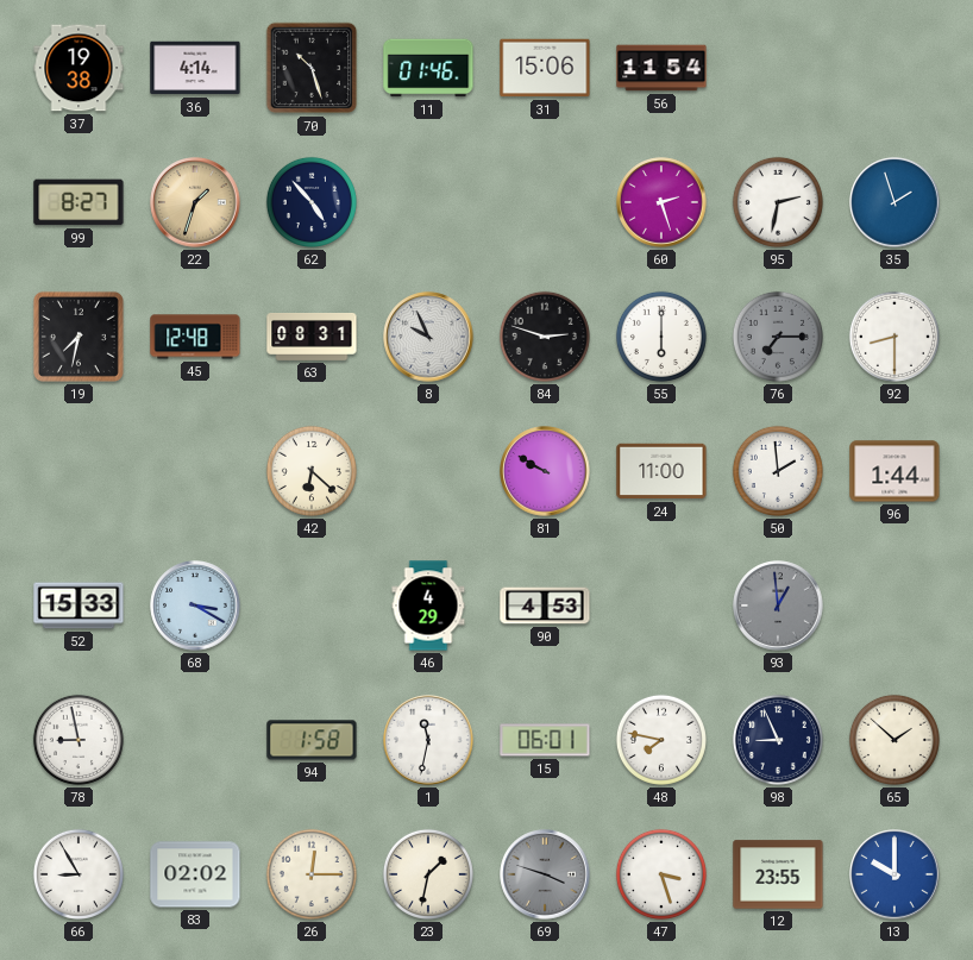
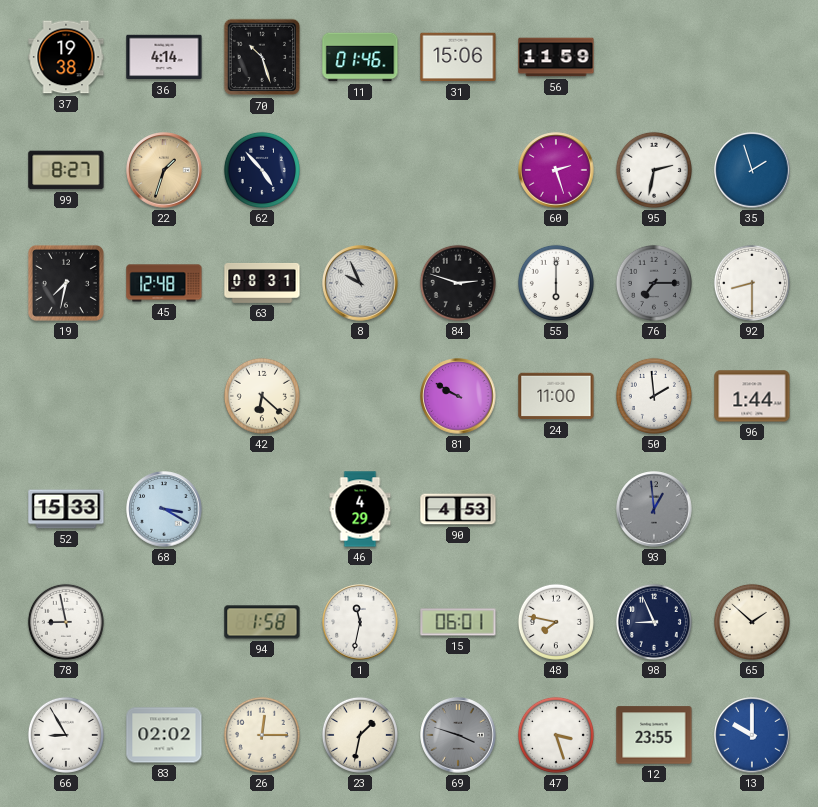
56: 11:54 -> 11:59 (556, 57)
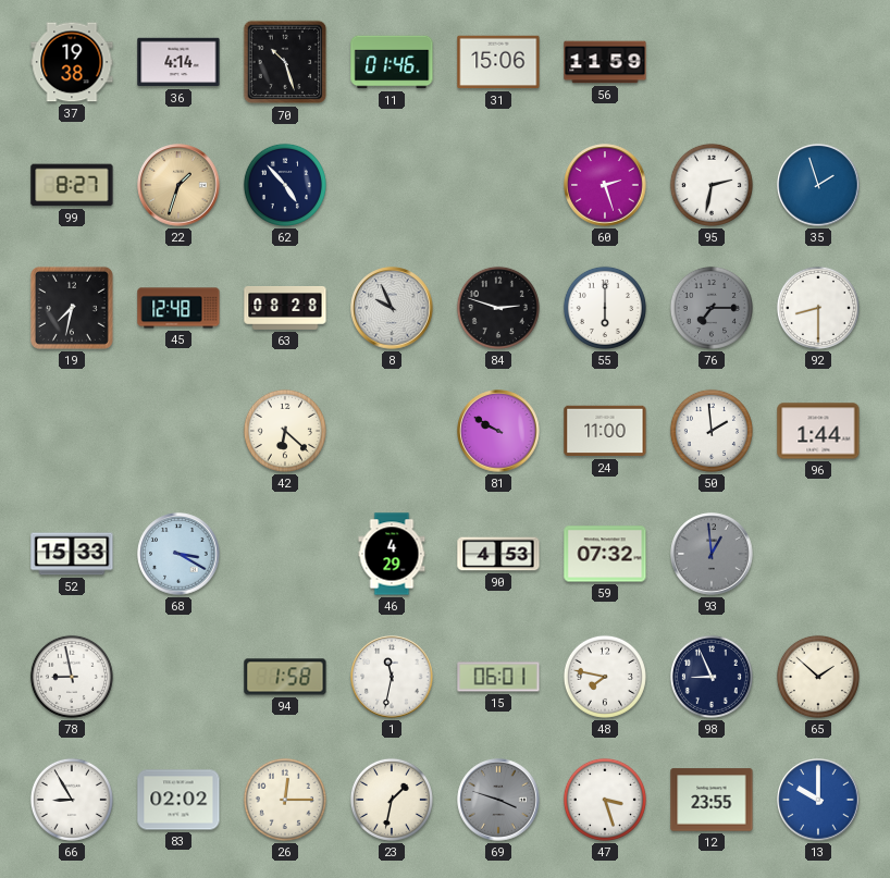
63: 08:31 -> 08:28 (285, 309)
59: none -> 07:32 (605, 554)
